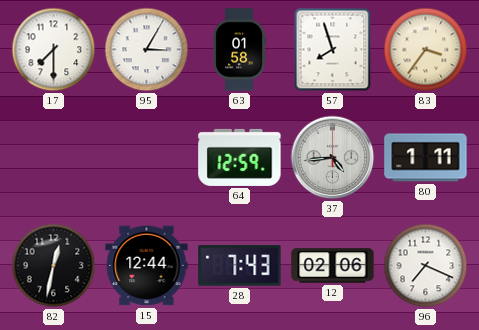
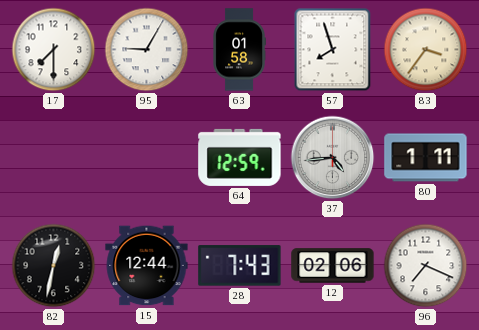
95: 3:05 -> 9:05 (147, 50)
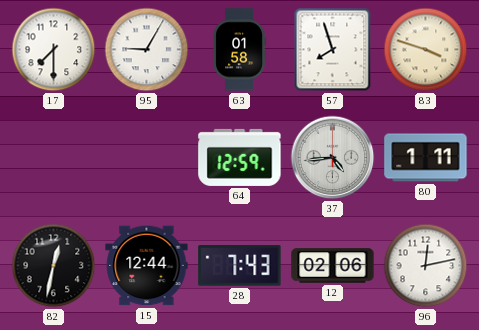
83: 3:36 -> 3:48 (426, 50)
96: 7:19 -> 12:13 (426, 266)
